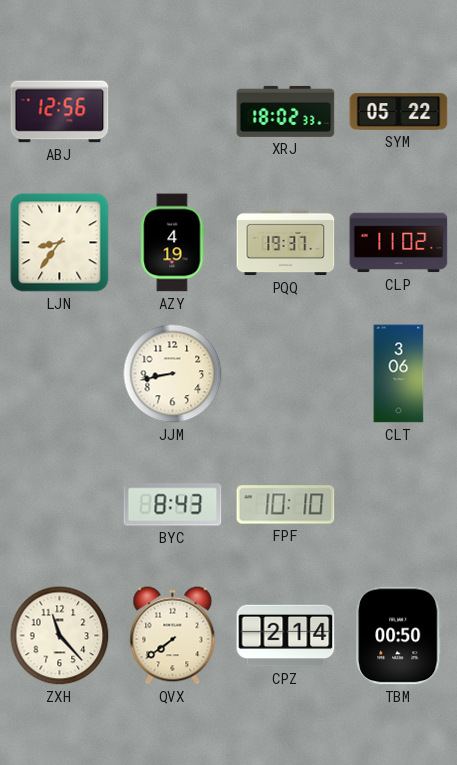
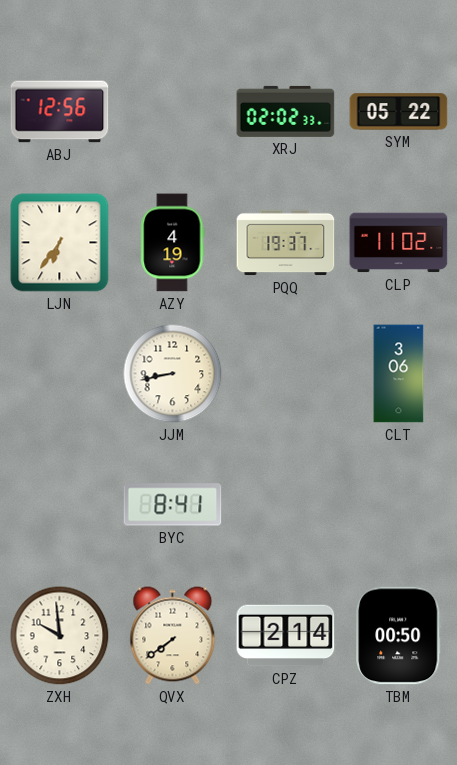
XRJ: 18:02 -> 02:02 (286, 111)
LJN: 8:36 -> 6:36 (60, 243)
BYC: 8:43 -> 8:41 (173, 505)
FPF: 10:10 -> none (286, 505)
ZXH: 11:23 -> 9:59 (60, 636)
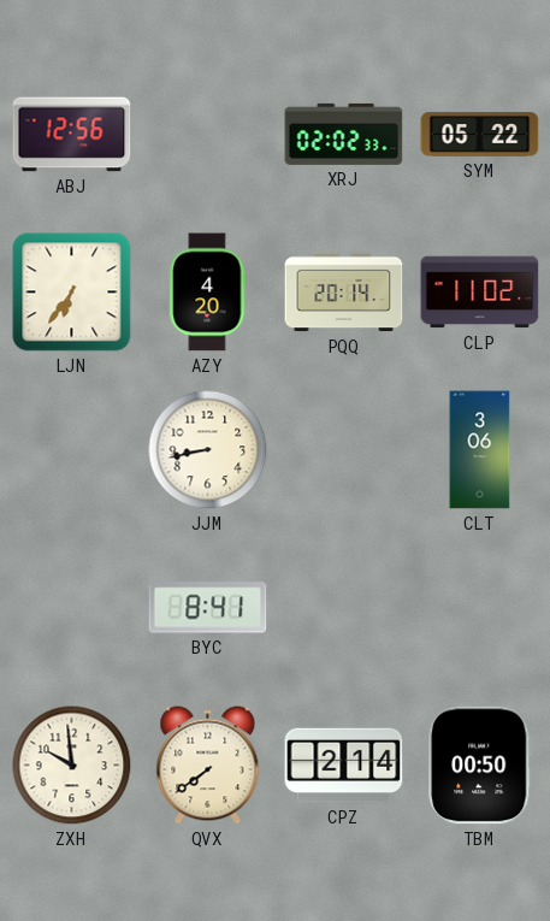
AZY: 4:19 -> 4:20 (208, 293)
PQQ: 19:37 -> 20:14 (344, 293)
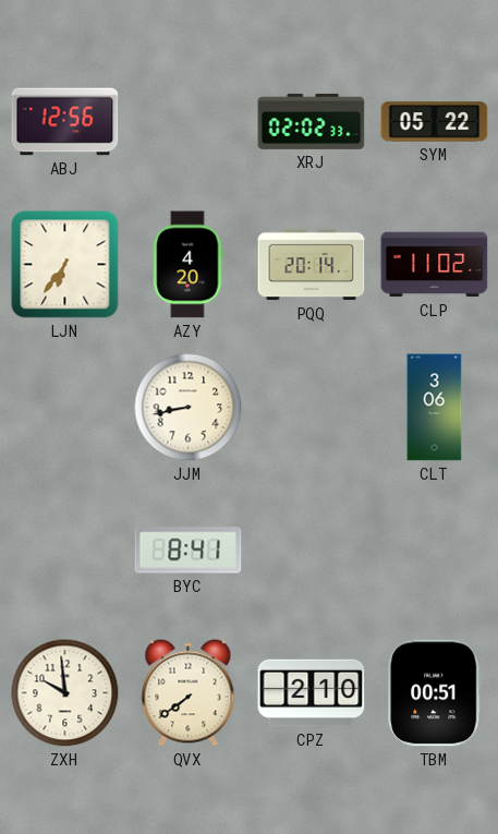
CPZ: 2:14 -> 2:10 (312, 693)
TBM: 00:50 -> 00:51 (435, 693)
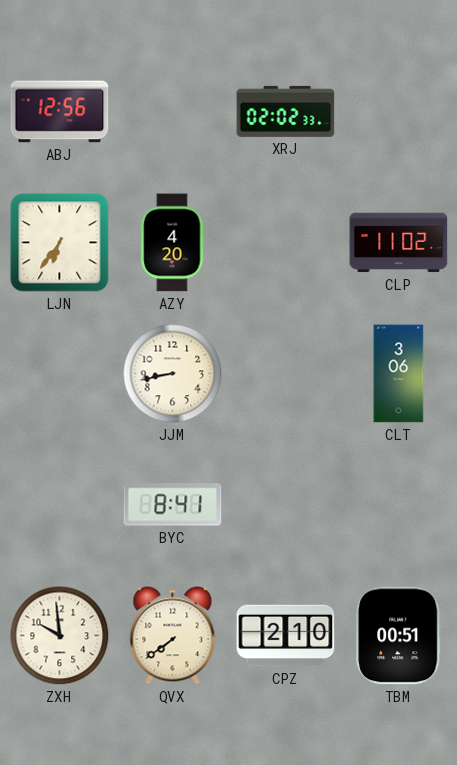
SYM: 05:22 -> none (435, 122)
PQQ: 20:14 -> none (312, 265)
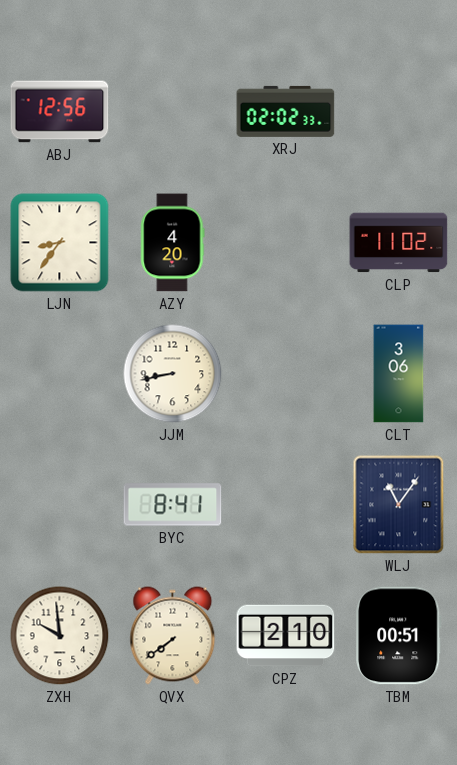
LJN: 6:36 -> 8:36 (60, 243)
WLJ: none -> 11:06 (399, 505)
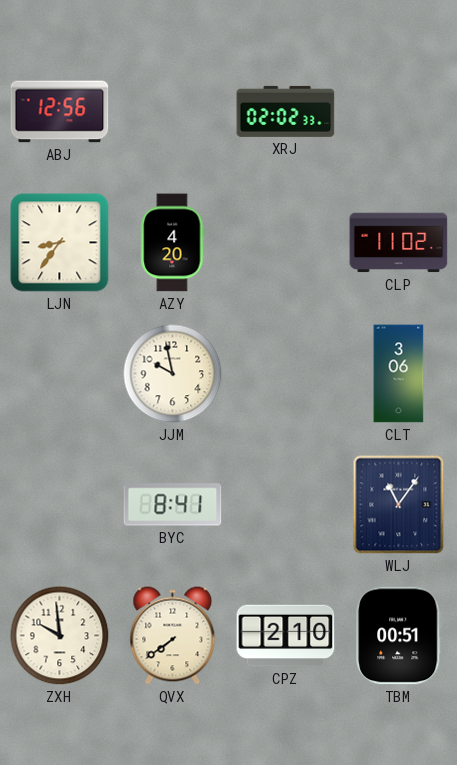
JJM: 8:43 -> 9:58 (173, 374)
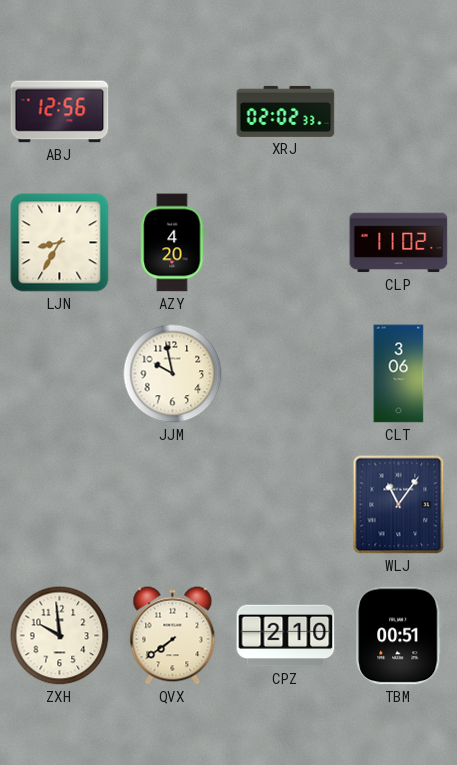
LJN: 8:36 -> 8:35 (60, 243)
BYC: 8:41 -> none (173, 505)
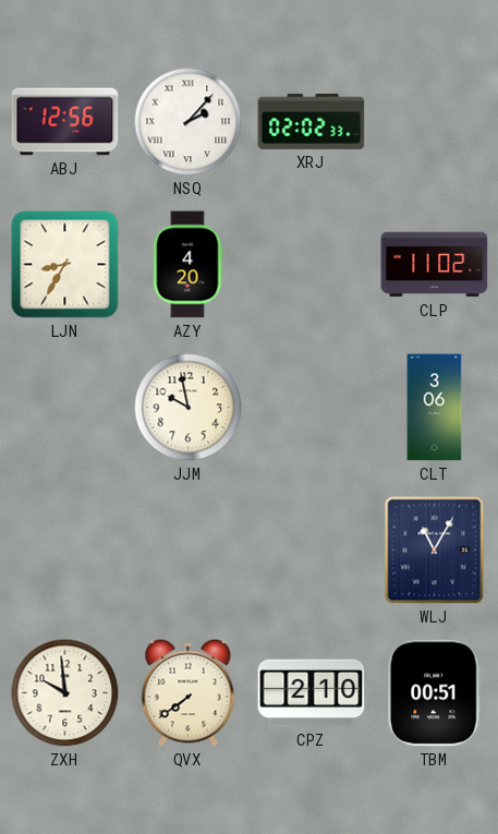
NSQ: none -> 2:07 (189, 122)
WLJ: 11:06 -> 11:05 (435, 551)
